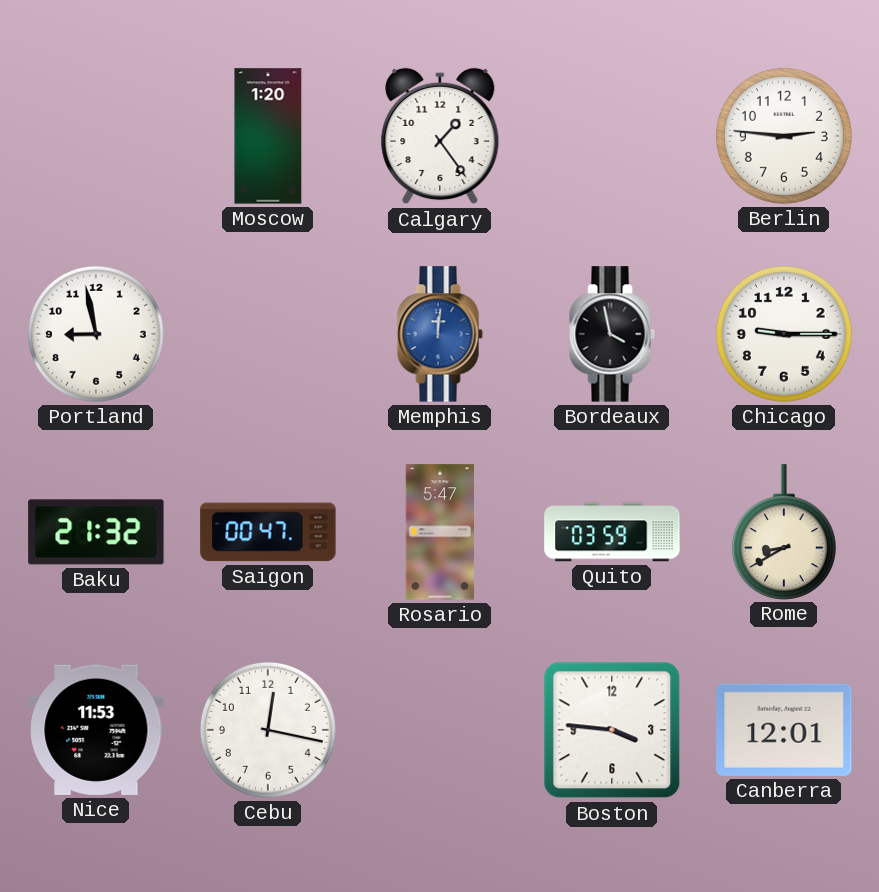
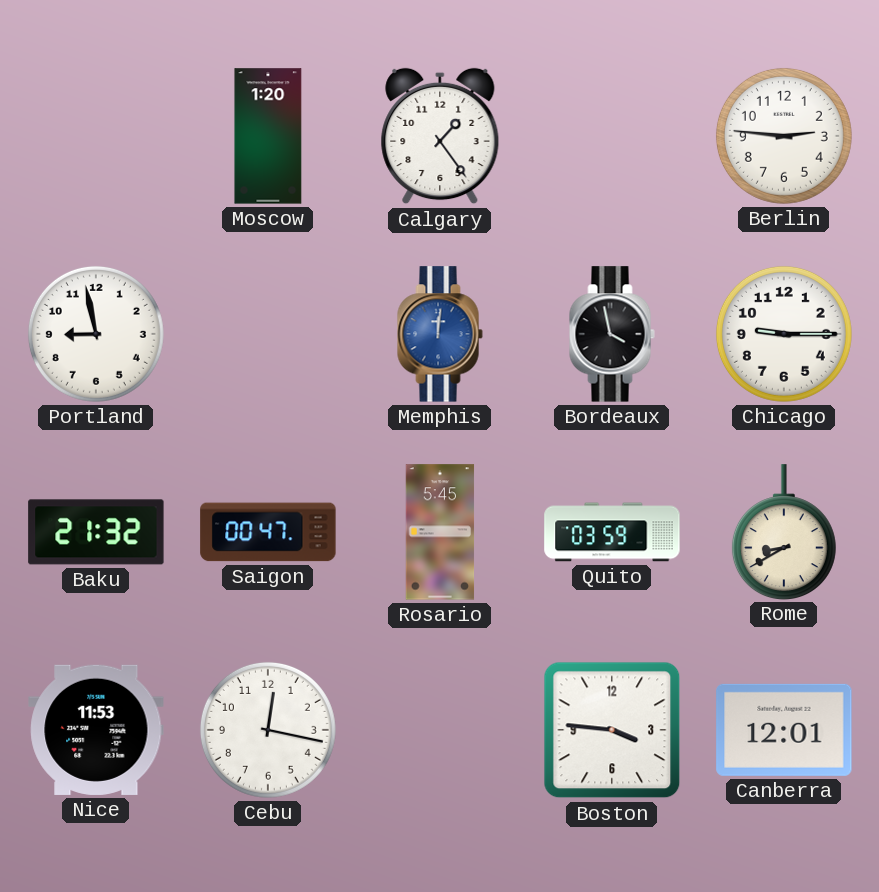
Rosario: 5:47 -> 5:45 (440, 532)
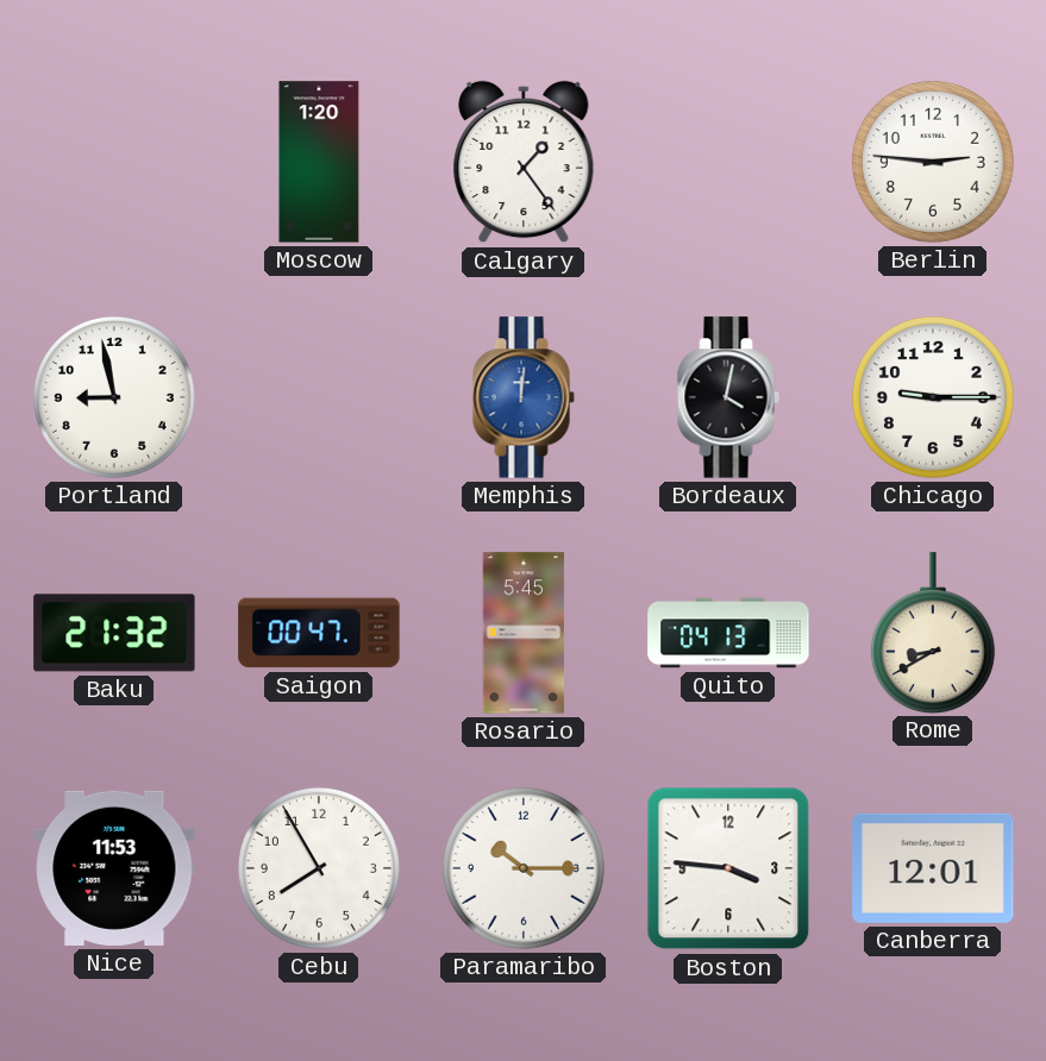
Bordeaux: 3:58 -> 4:02 (728, 397)
Quito: 03:59 -> 04:13 (728, 633)
Cebu: 12:17 -> 7:55 (319, 868)
Paramaribo: none -> 10:15 (524, 868)
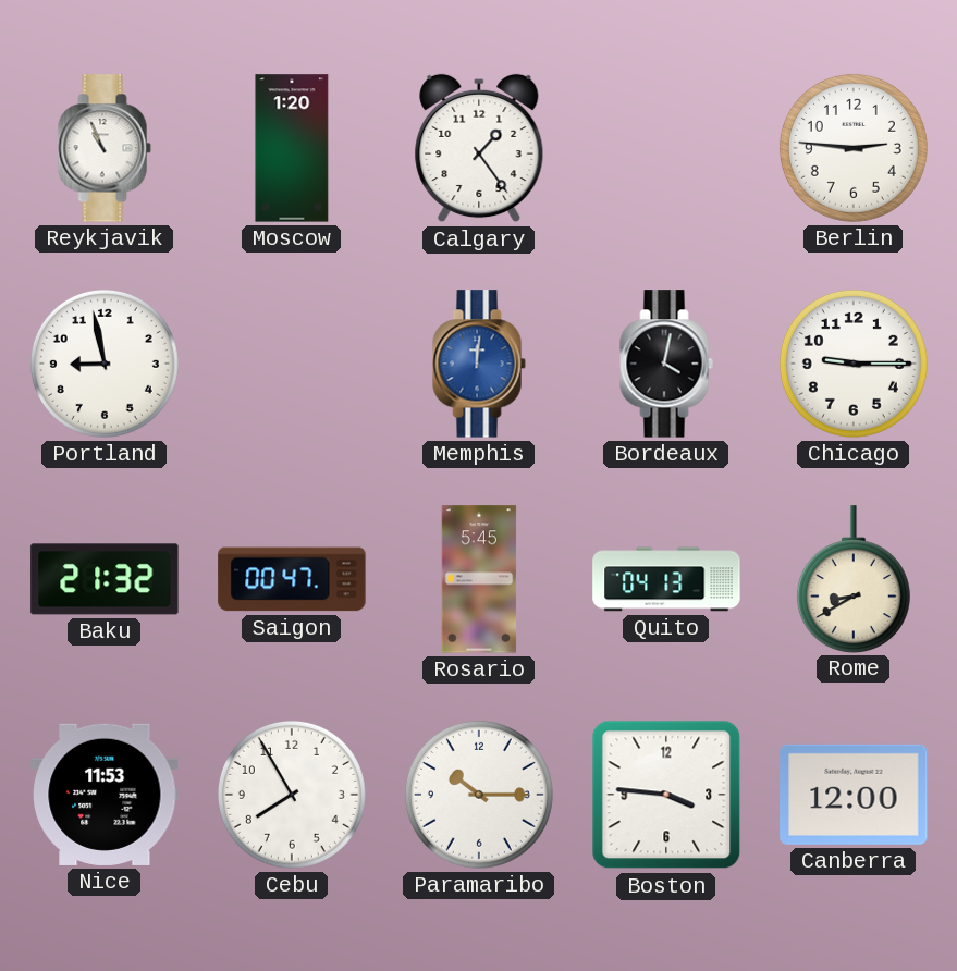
Reykjavik: none -> 10:56 (105, 148)
Canberra: 12:01 -> 12:00 (854, 795)
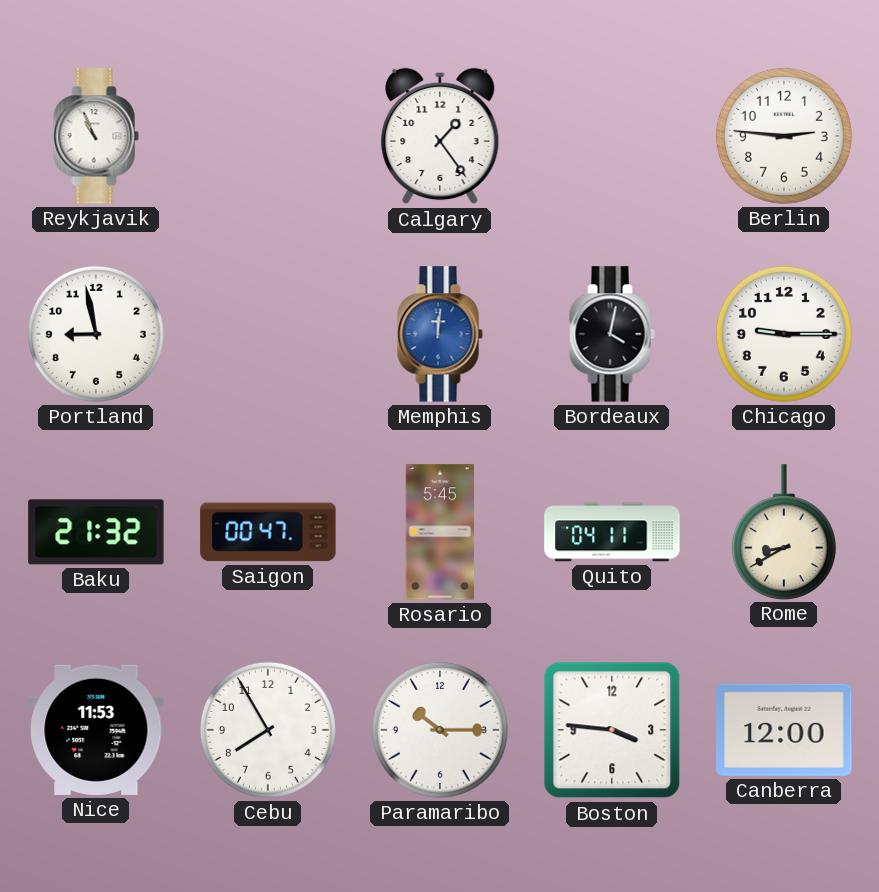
Moscow: 1:20 -> none (292, 148)
Quito: 04:13 -> 04:11 (612, 532)
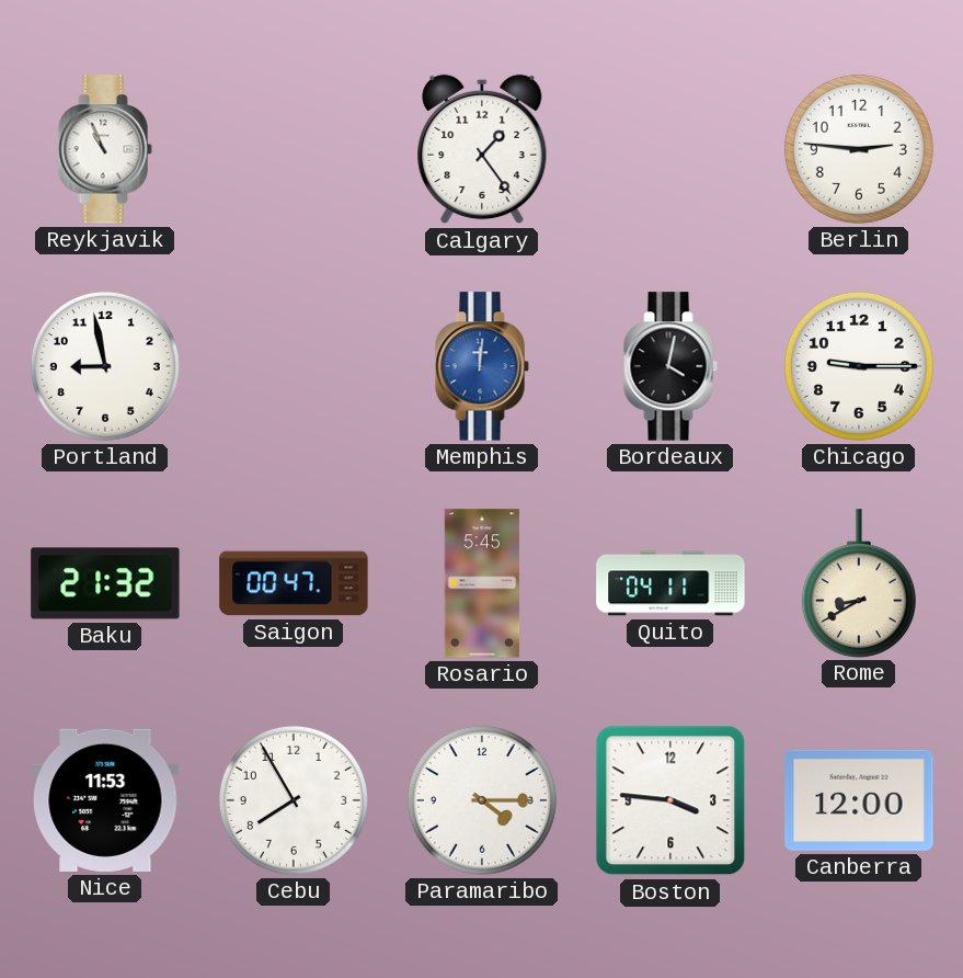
Paramaribo: 10:15 -> 4:15 (482, 800)
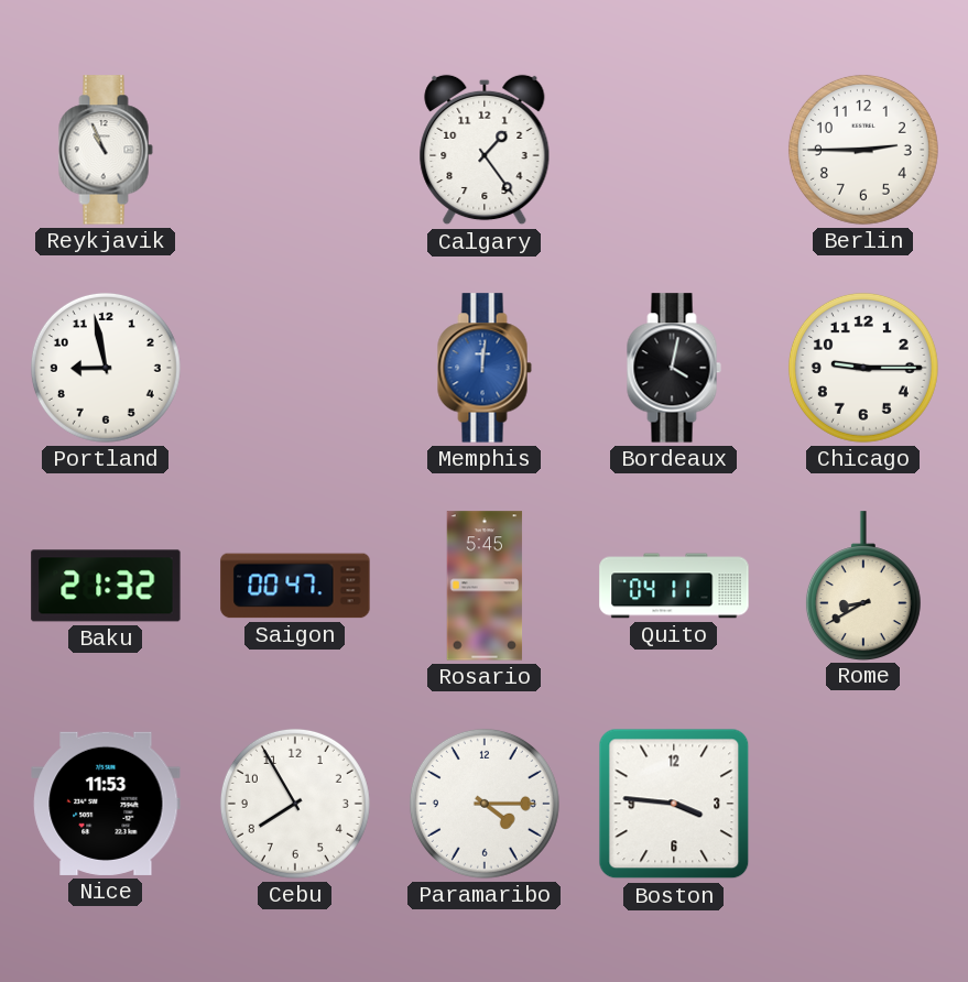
Berlin: 2:46 -> 2:45 (863, 150)
Canberra: 12:00 -> none (859, 800)
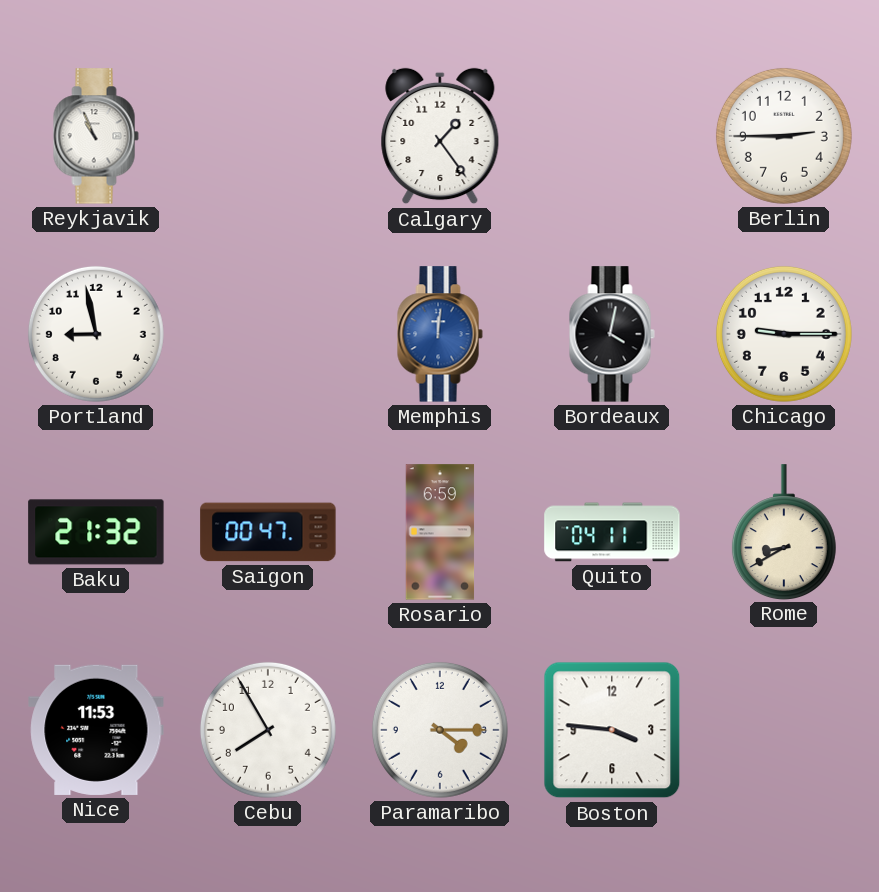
Rosario: 5:45 -> 6:59 (440, 532)
